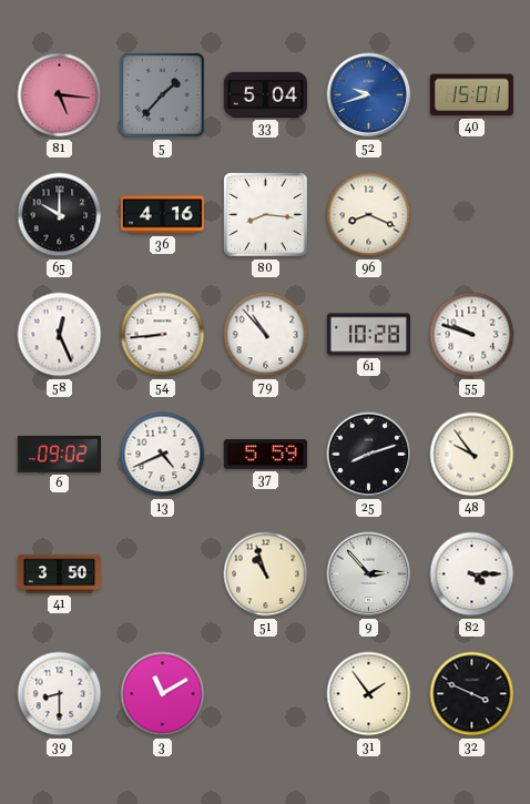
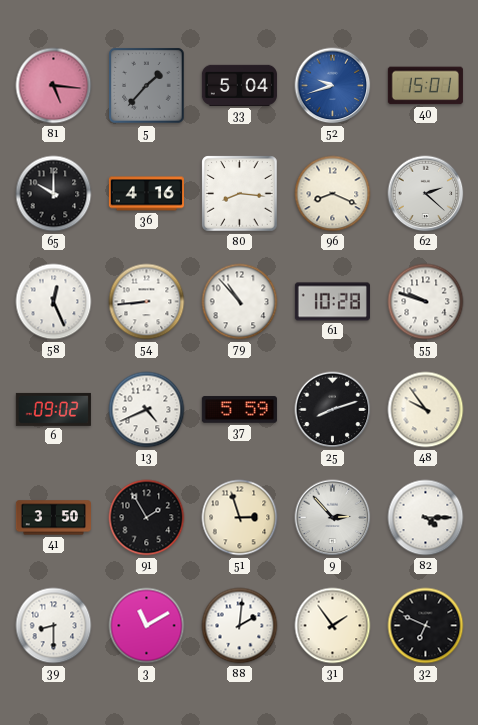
62: none -> 2:22 (426, 194)
91: none -> 1:55 (147, 518)
51: 10:57 -> 2:57 (240, 518)
88: none -> 2:01 (240, 626)
32: 3:49 -> 6:49 (426, 626)
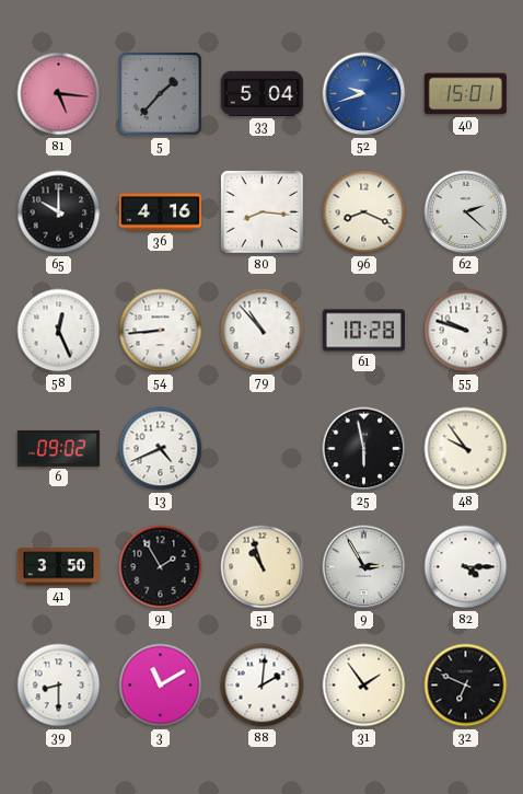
37: 5:59 -> none (239, 410)
25: 8:12 -> 5:58 (364, 449)
51: 2:57 -> 10:57 (263, 567)
9: 2:53 -> 2:55 (364, 567)
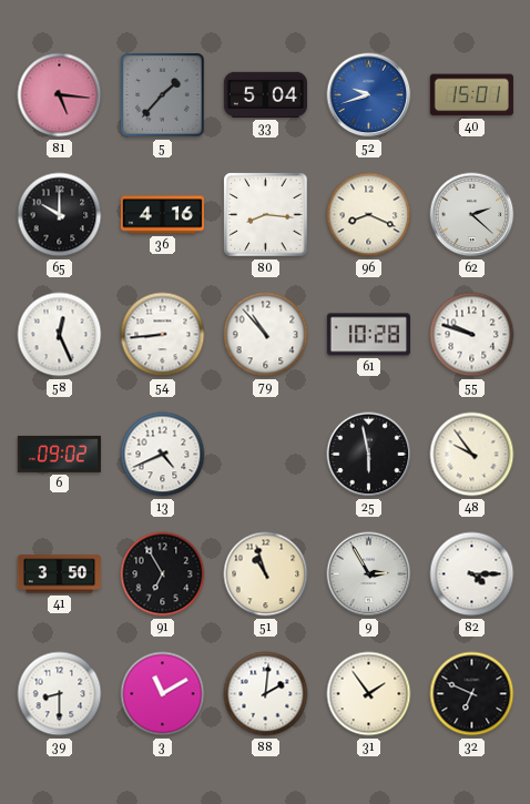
91: 1:55 -> 6:55 (163, 574)
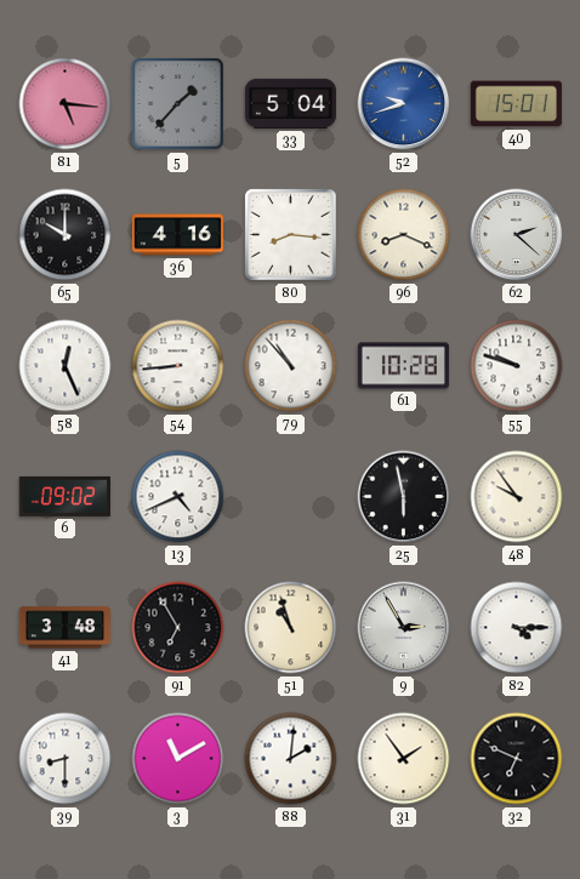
41: 3:50 -> 3:48 (64, 628)
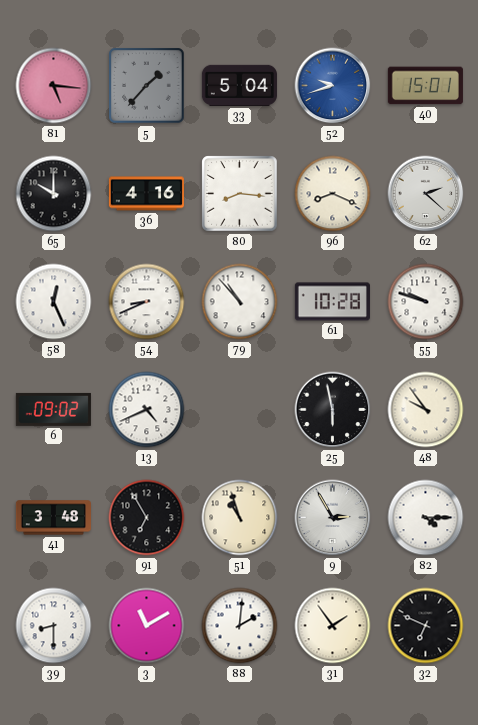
54: 8:44 -> 8:41 (147, 302)
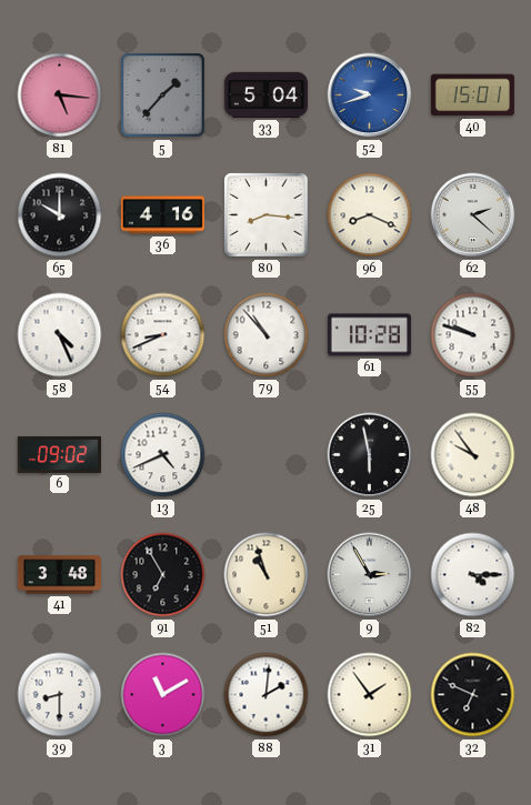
58: 12:26 -> 4:26 (60, 335)
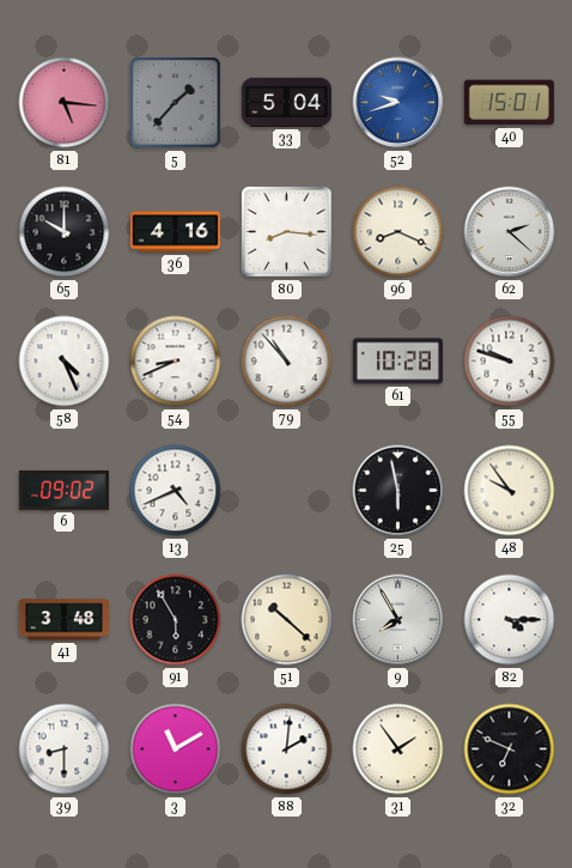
91: 6:55 -> 5:55 (176, 620)
51: 10:57 -> 10:22 (287, 620)
9: 2:55 -> 7:55 (398, 620)
